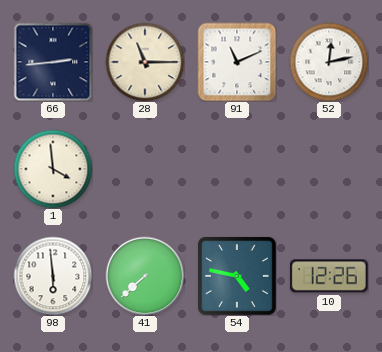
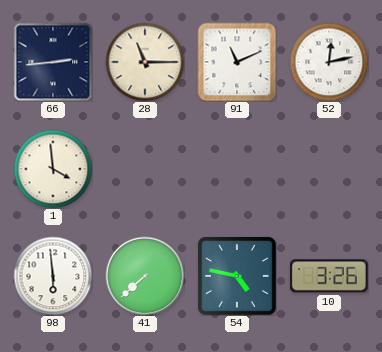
10: 12:26 -> 3:26 (329, 276)
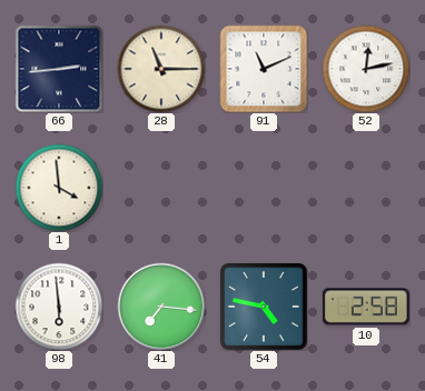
41: 7:38 -> 7:16 (161, 307)
10: 3:26 -> 2:58 (366, 307)
